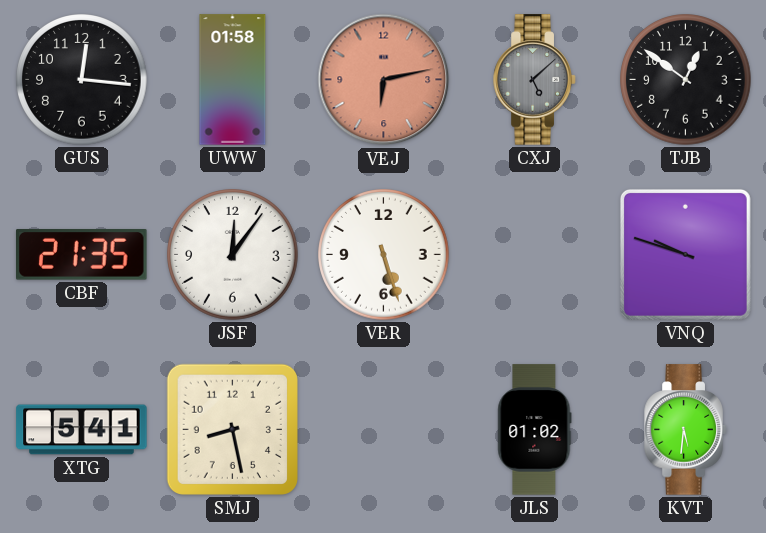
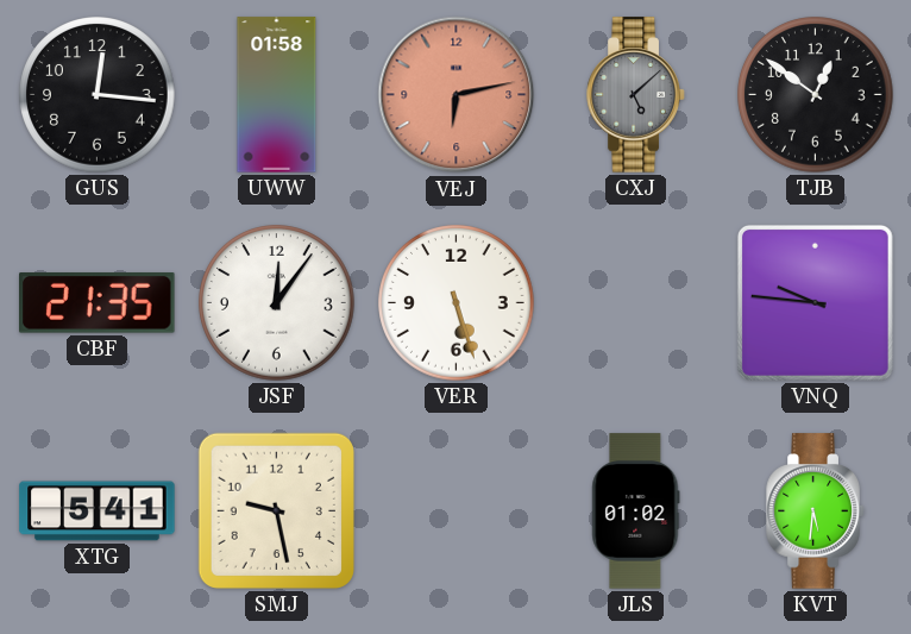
VNQ: 9:48 -> 9:46 (815, 302)
SMJ: 8:28 -> 9:28 (276, 510)
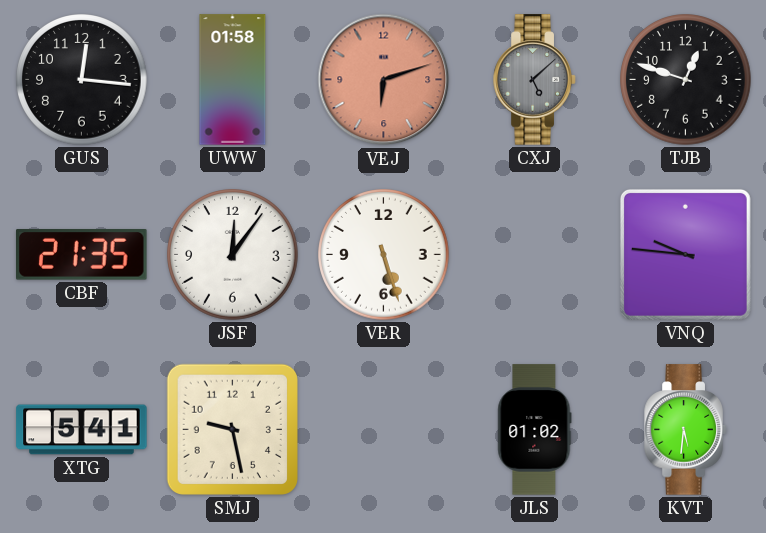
VEJ: 6:13 -> 6:12 (384, 80)
TJB: 12:51 -> 12:48 (686, 80)
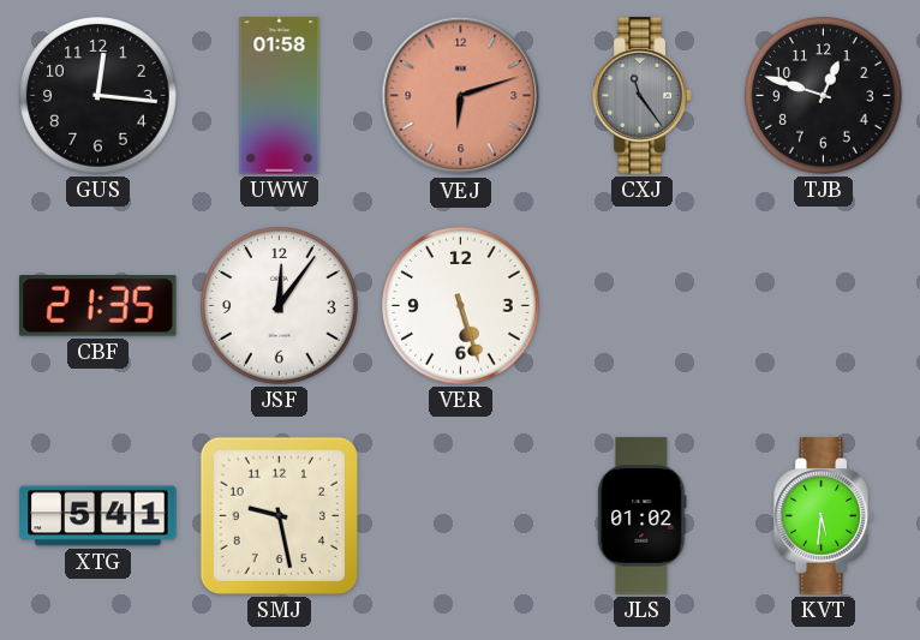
CXJ: 5:08 -> 11:24 (643, 96)
VNQ: 9:46 -> none (685, 254)
